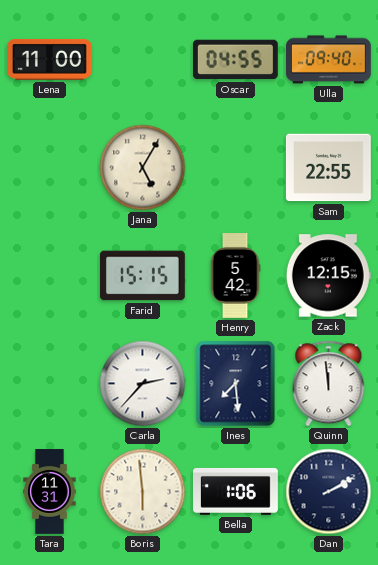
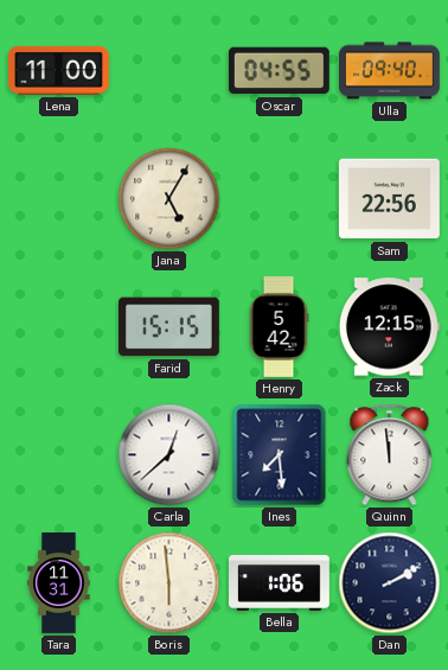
Sam: 22:55 -> 22:56 (389, 199)
Carla: 2:37 -> 12:38 (169, 455)
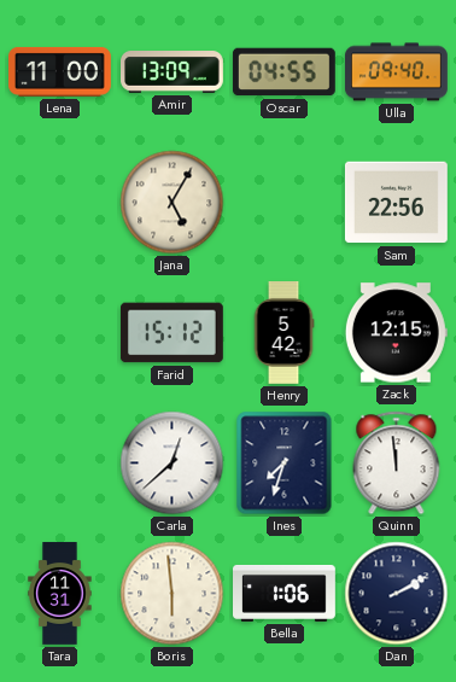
Amir: none -> 13:09 (173, 72)
Farid: 15:15 -> 15:12 (171, 333)
Ines: 7:29 -> 7:33 (285, 464)
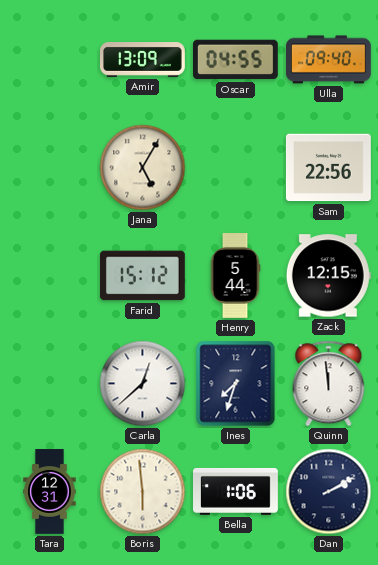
Lena: 11:00 -> none (60, 71)
Henry: 5:42 -> 5:44 (235, 276)
Tara: 11:31 -> 12:31 (50, 492)
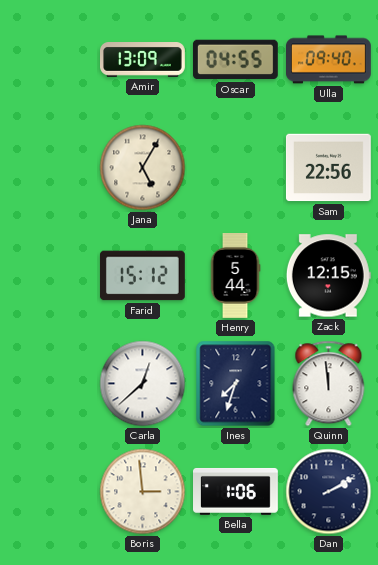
Tara: 12:31 -> none (50, 492)
Boris: 5:59 -> 2:59 (143, 492)
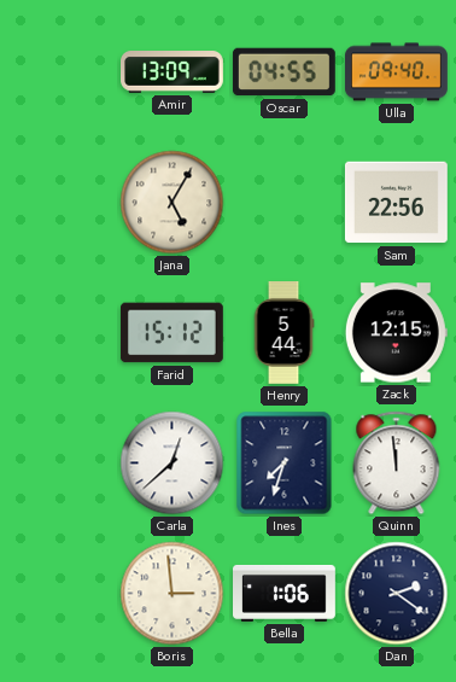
Dan: 2:10 -> 2:21 (397, 594)
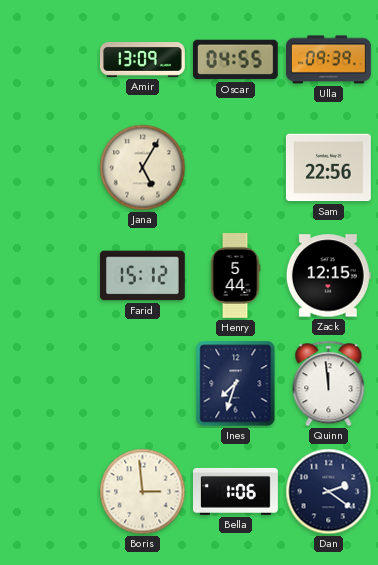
Ulla: 09:40 -> 09:39 (329, 60)
Carla: 12:38 -> none (173, 464)
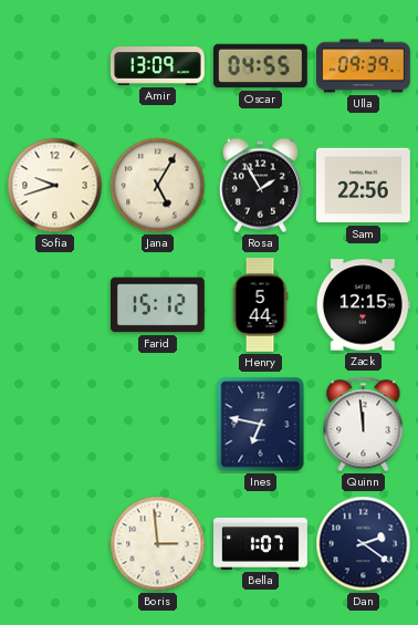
Sofia: none -> 9:42 (55, 186)
Rosa: none -> 1:55 (260, 186)
Ines: 7:33 -> 6:47 (261, 425)
Bella: 1:06 -> 1:07 (261, 543)
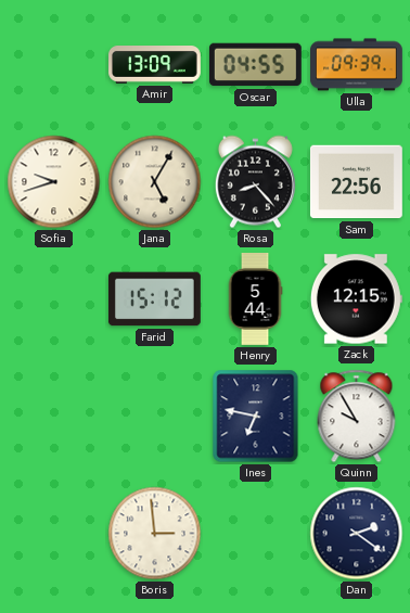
Rosa: 1:55 -> 8:23 (255, 182)
Quinn: 11:59 -> 9:55 (357, 417)
Bella: 1:07 -> none (261, 543)
